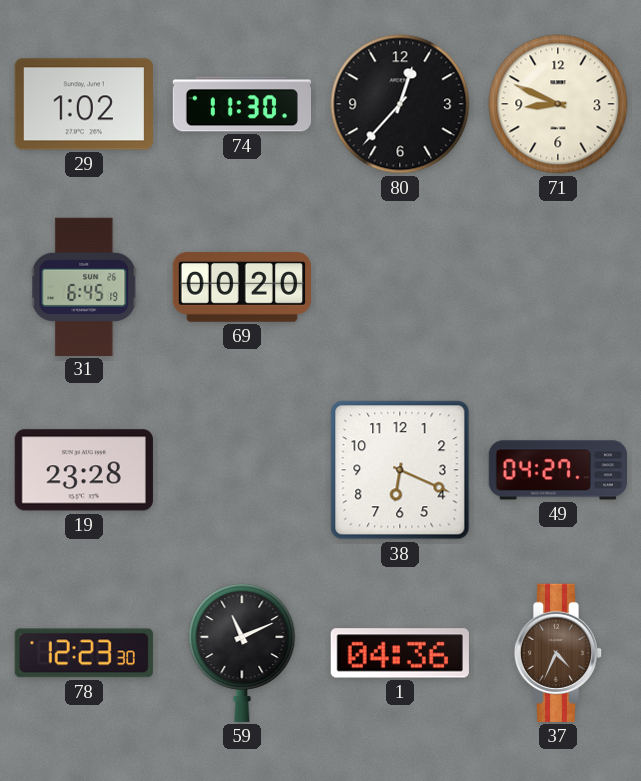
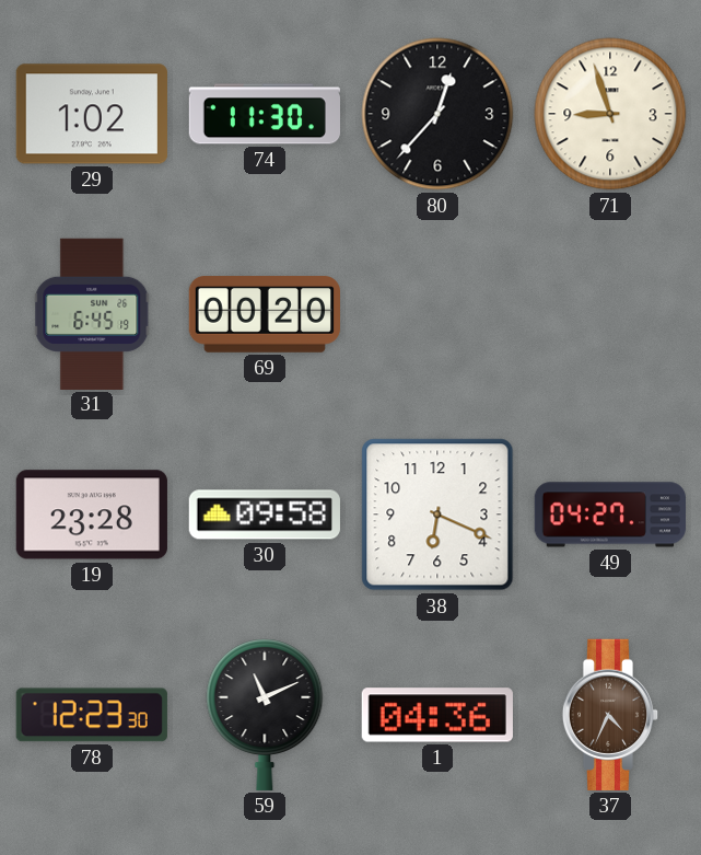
71: 8:49 -> 8:57 (610, 114)
30: none -> 09:58 (265, 515)
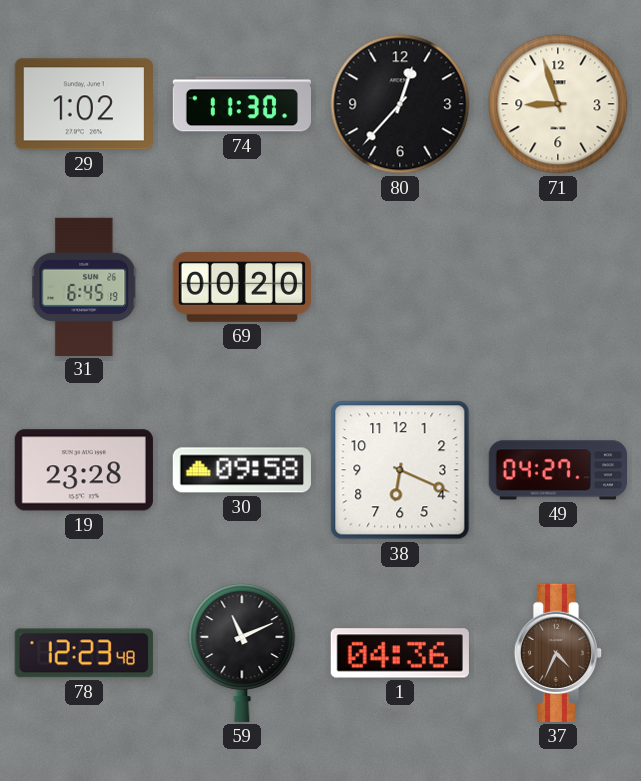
78: 12:23:30 -> 12:23:48 (84, 653)
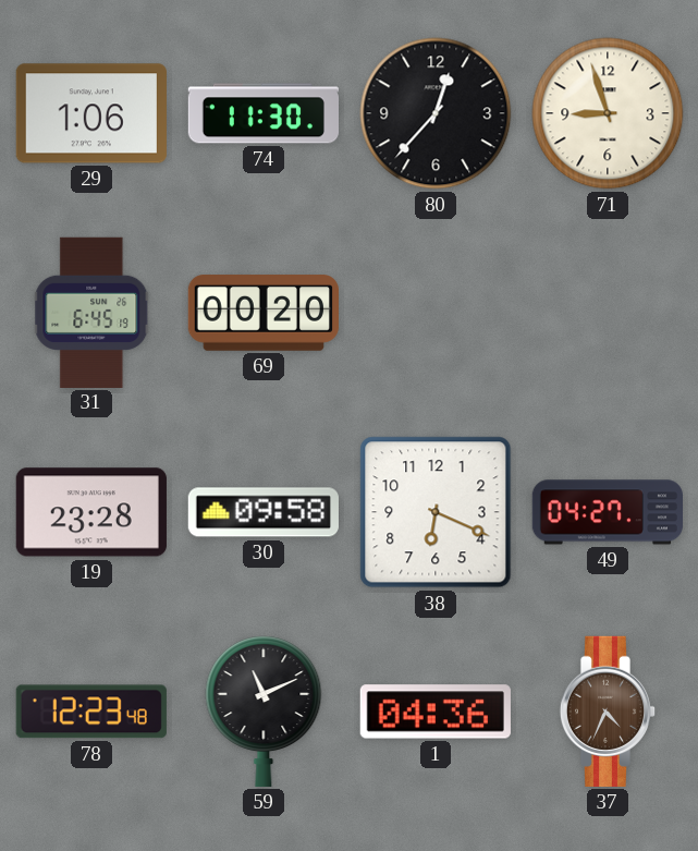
29: 1:02 -> 1:06 (91, 113)
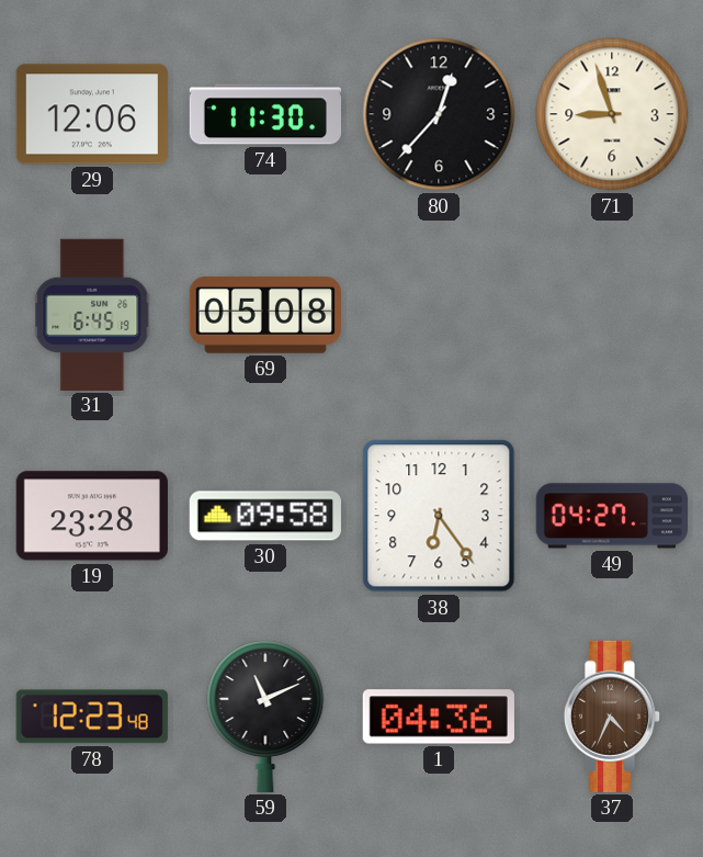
29: 1:06 -> 12:06 (92, 114)
69: 00:20 -> 05:08 (264, 315)
38: 6:19 -> 6:24 (439, 516)
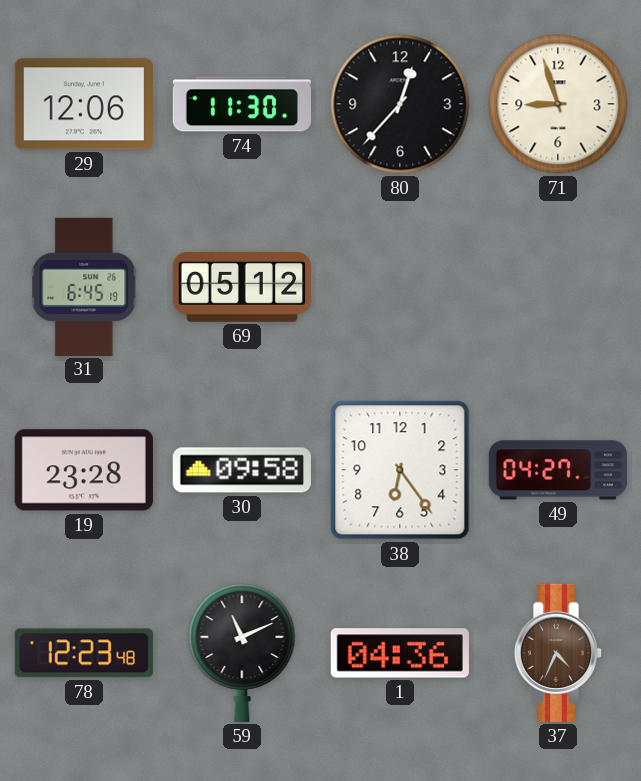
69: 05:08 -> 05:12 (241, 287)
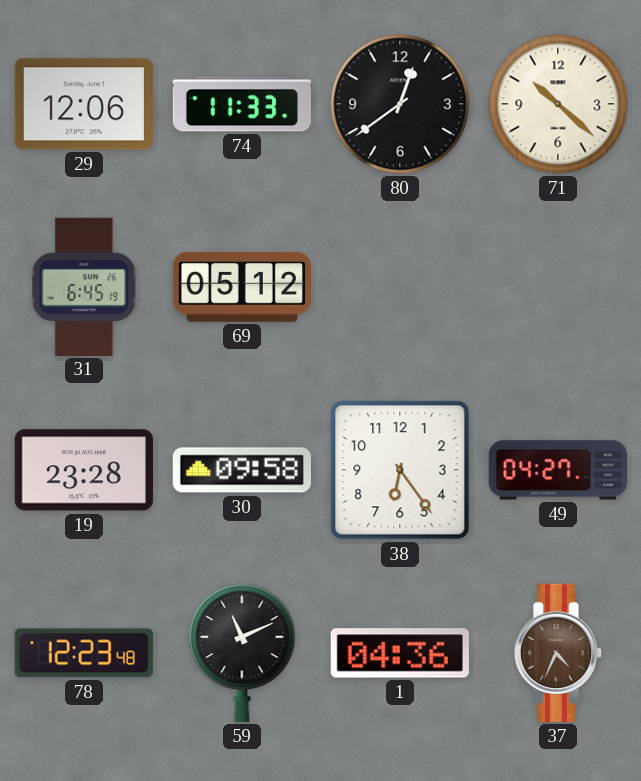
74: 11:30 -> 11:33 (241, 104)
80: 12:37 -> 12:39 (400, 104)
71: 8:57 -> 10:22 (558, 104)
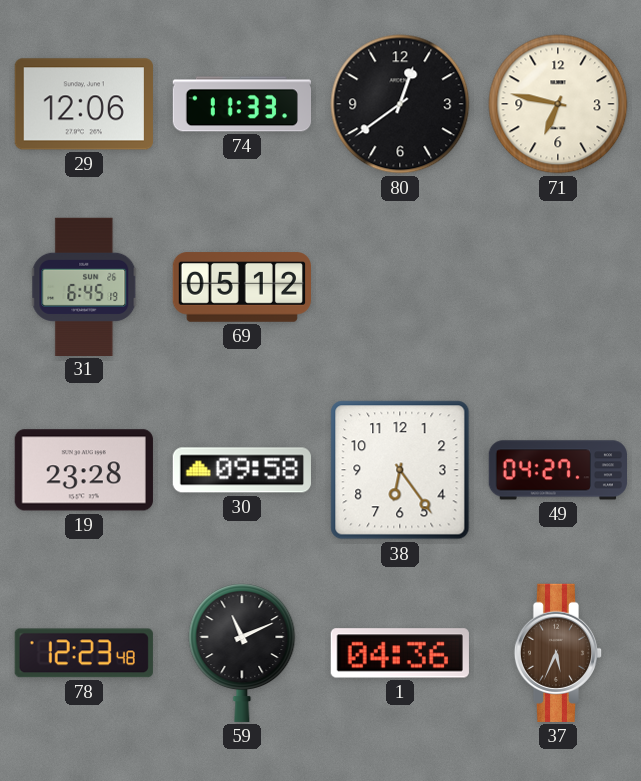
71: 10:22 -> 6:47 (558, 104)
37: 4:34 -> 5:34 (558, 653)
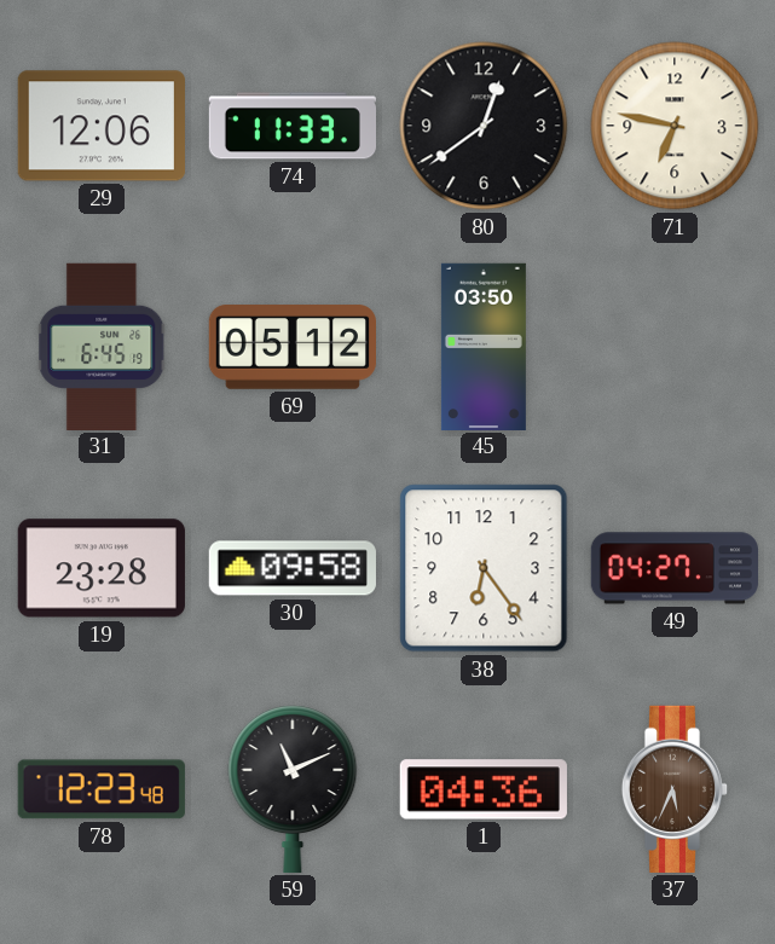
45: none -> 03:50 (484, 346)
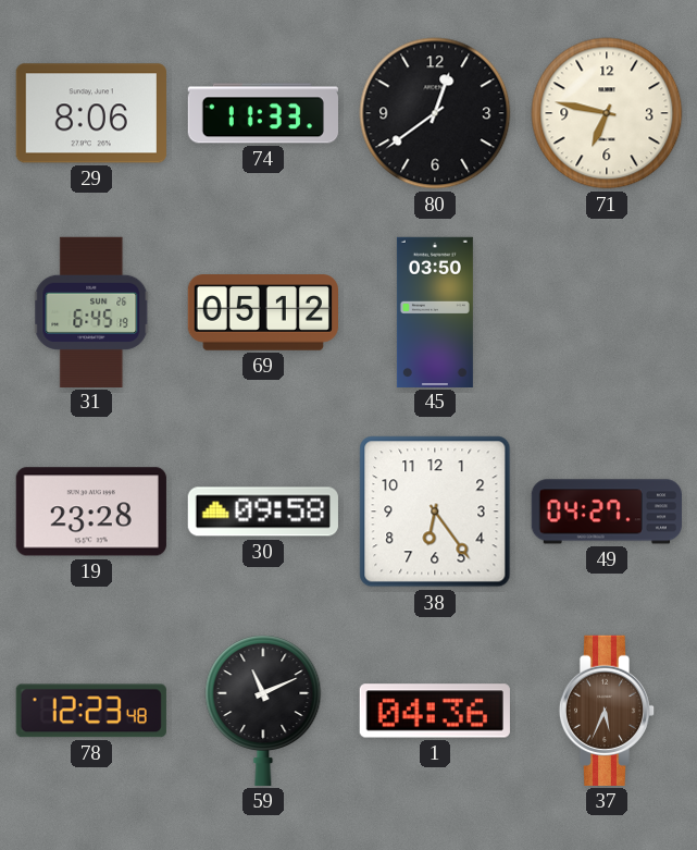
29: 12:06 -> 8:06 (91, 113)
